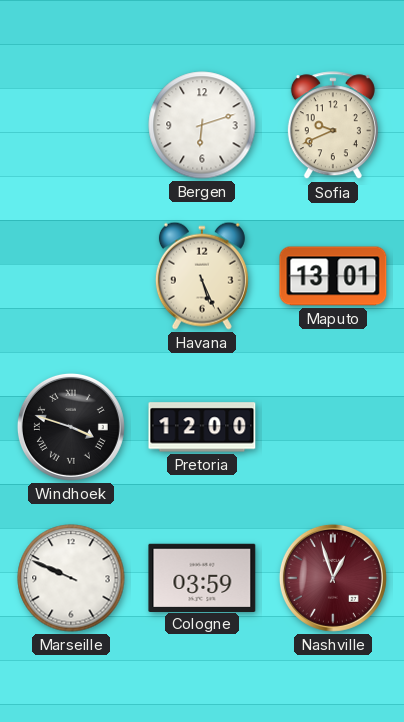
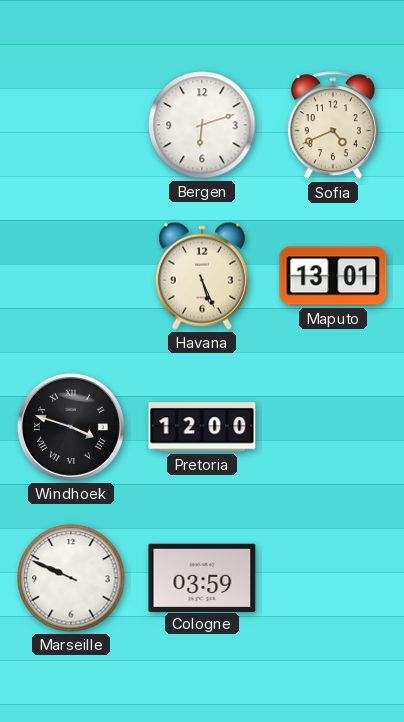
Sofia: 9:41 -> 4:41 (333, 126)
Nashville: 12:57 -> none (333, 578)
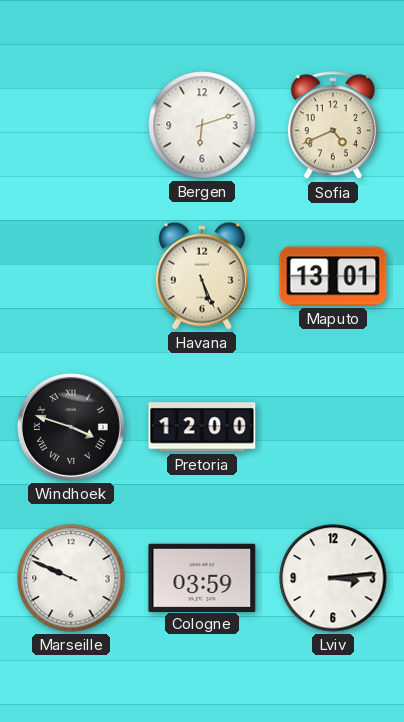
Lviv: none -> 3:14 (333, 578)
